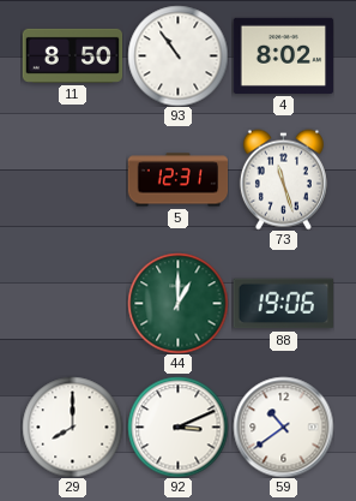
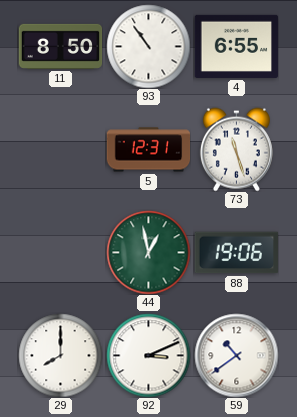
4: 8:02 -> 6:55 (236, 46)
44: 1:00 -> 12:58 (148, 252)
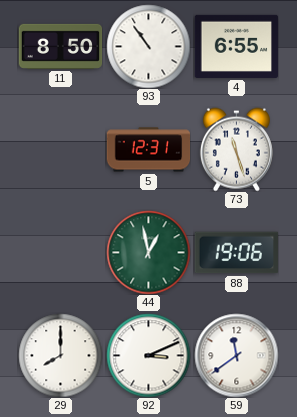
59: 10:39 -> 11:39 (236, 355)
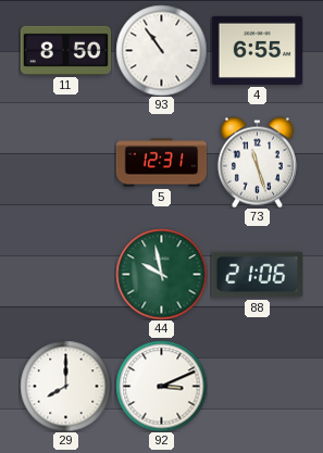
44: 12:58 -> 9:58 (161, 274)
88: 19:06 -> 21:06 (257, 275)
59: 11:39 -> none (236, 355)
